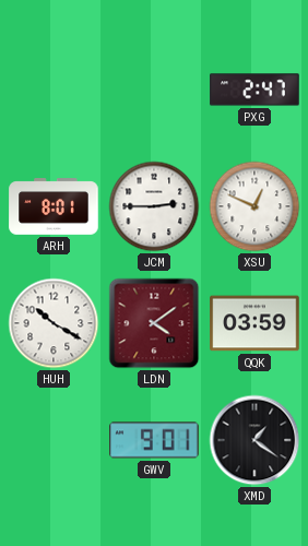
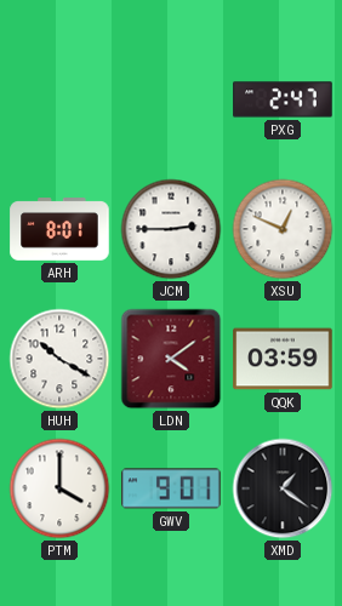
PTM: none -> 4:00 (59, 488)
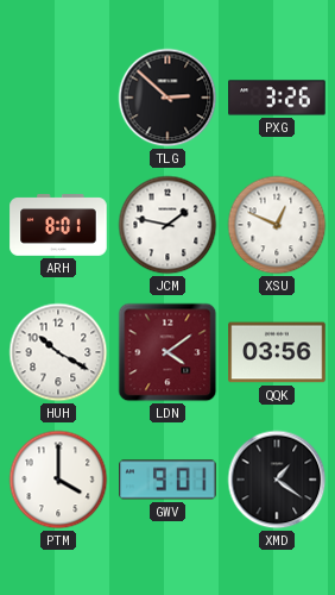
TLG: none -> 2:52 (167, 98)
PXG: 2:47 -> 3:26 (277, 98)
JCM: 2:45 -> 1:47 (167, 225)
QQK: 03:59 -> 03:56 (277, 352)
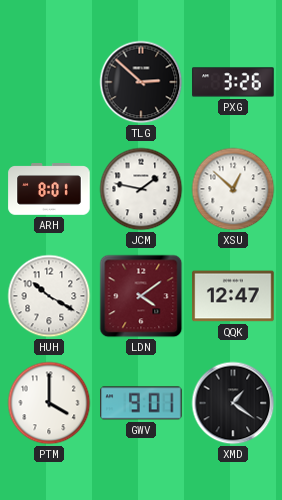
XSU: 12:49 -> 12:52 (233, 189)
QQK: 03:56 -> 12:47 (233, 296)
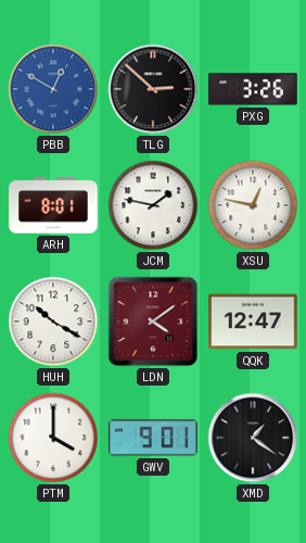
PBB: none -> 12:50 (53, 89)
XSU: 12:52 -> 12:47 (253, 205)
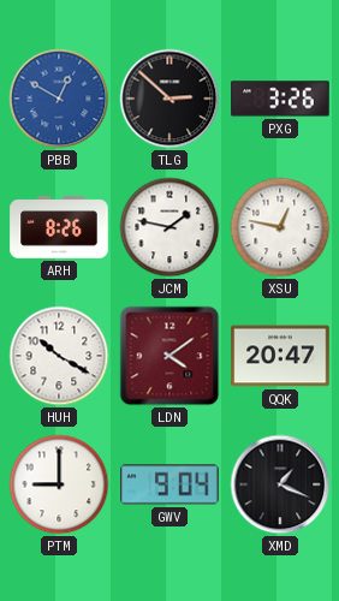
ARH: 8:01 -> 8:26 (59, 227)
QQK: 12:47 -> 20:47 (280, 356)
PTM: 4:00 -> 9:00 (59, 484)
GWV: 9:01 -> 9:04 (169, 484)
XMD: 1:21 -> 1:19 (280, 484)
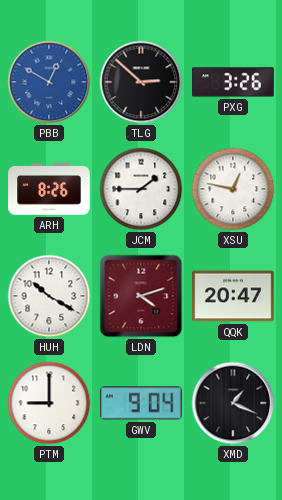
JCM: 1:47 -> 1:45 (141, 189)
LDN: 4:09 -> 4:12 (141, 296)
